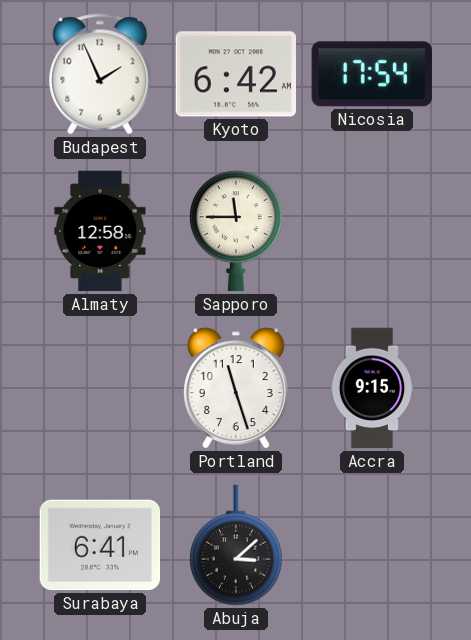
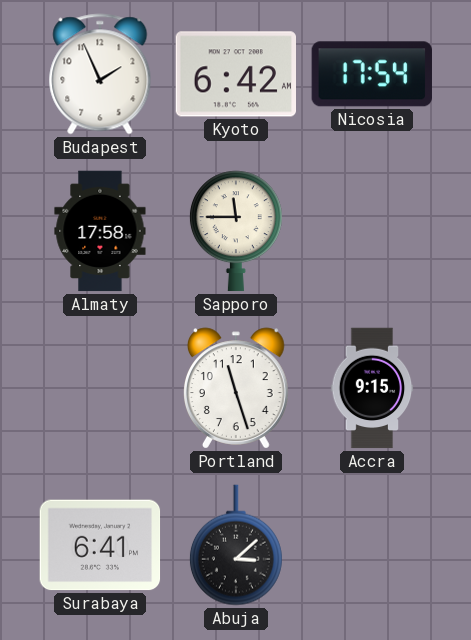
Almaty: 12:58 -> 17:58 (100, 231)
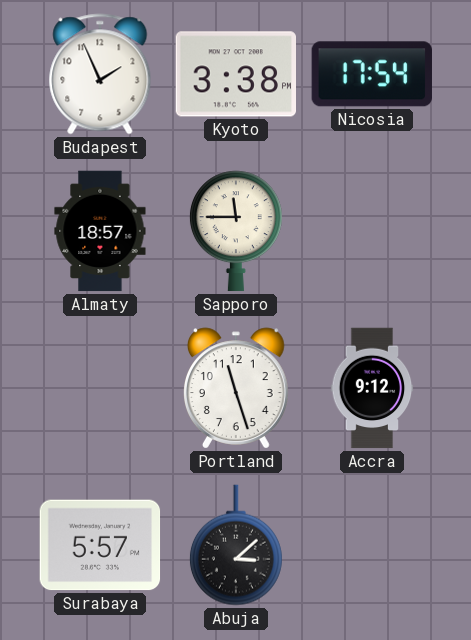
Kyoto: 6:42 -> 3:38 (235, 74)
Almaty: 17:58 -> 18:57 (100, 231)
Accra: 9:15 -> 9:12 (372, 388)
Surabaya: 6:41 -> 5:57 (100, 545)
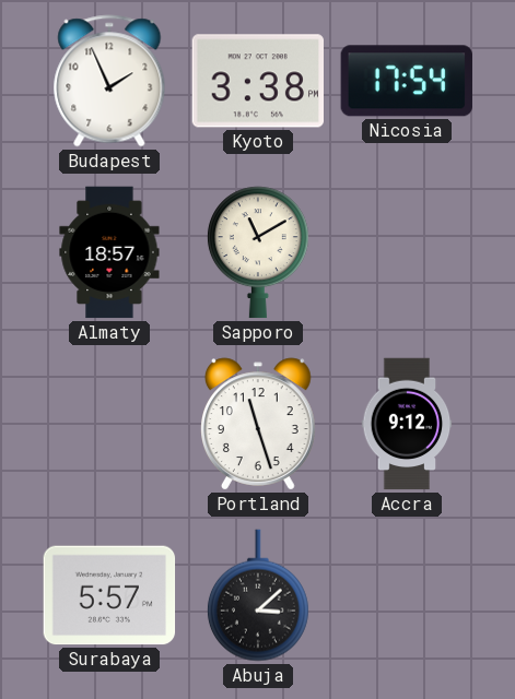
Sapporo: 11:45 -> 11:10 (258, 252)
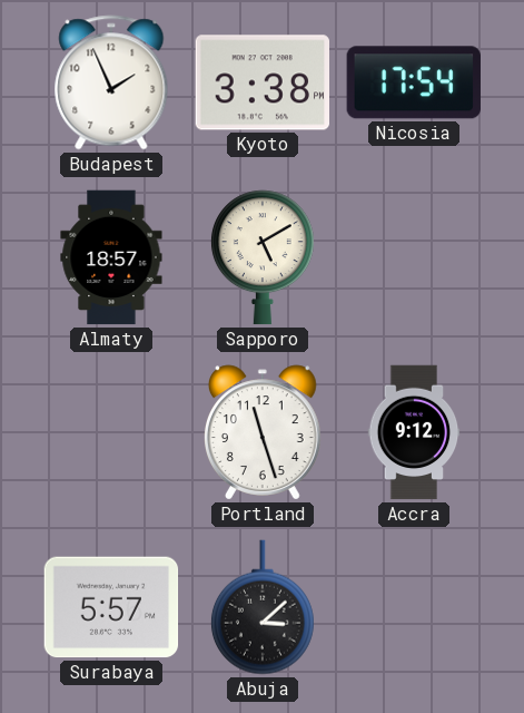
Sapporo: 11:10 -> 5:10 (263, 257)
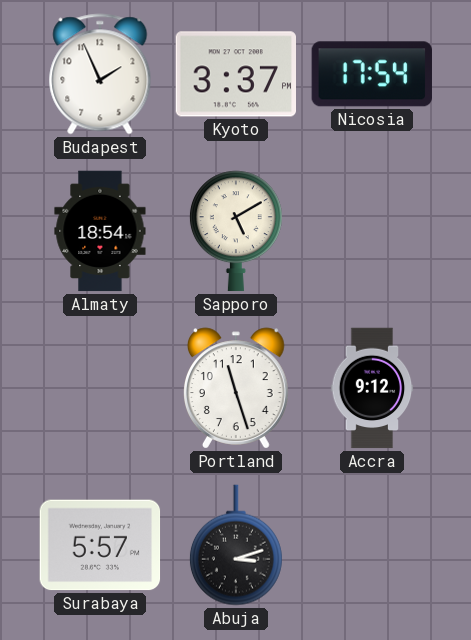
Kyoto: 3:38 -> 3:37 (235, 74)
Almaty: 18:57 -> 18:54 (100, 231)
Abuja: 3:08 -> 3:12 (236, 545)
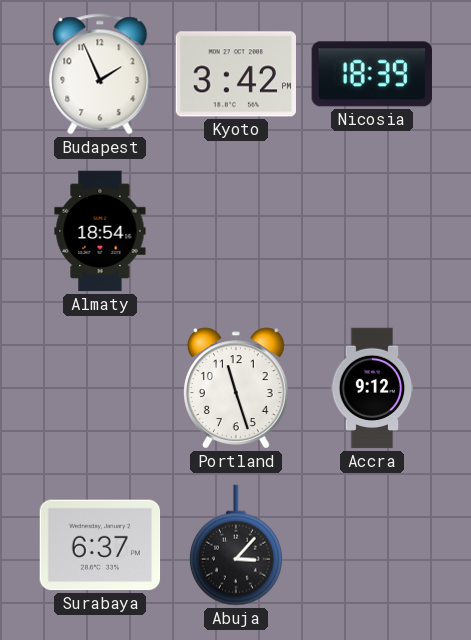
Kyoto: 3:37 -> 3:42 (235, 74)
Nicosia: 17:54 -> 18:39 (372, 74)
Sapporo: 5:10 -> none (236, 231)
Surabaya: 5:57 -> 6:37 (100, 545)
Abuja: 3:12 -> 3:07 (236, 545)
